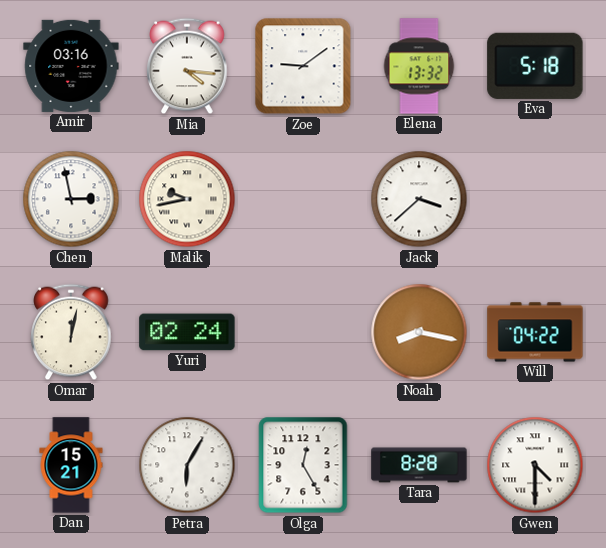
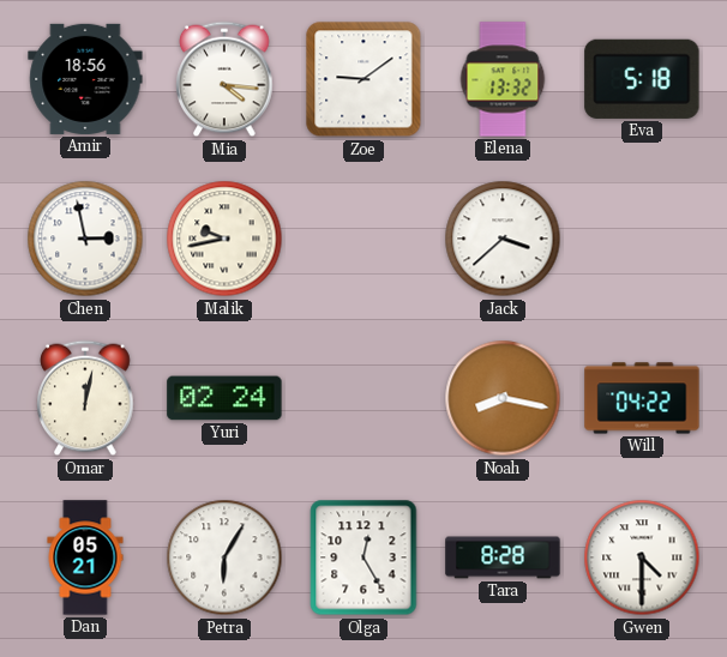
Amir: 03:16 -> 18:56 (85, 79)
Dan: 15:21 -> 05:21 (85, 557)
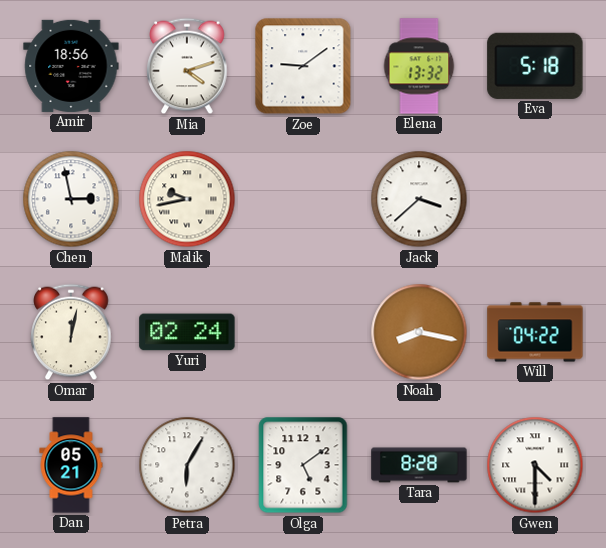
Mia: 4:16 -> 4:12 (187, 66)
Olga: 12:25 -> 5:09 (303, 465)
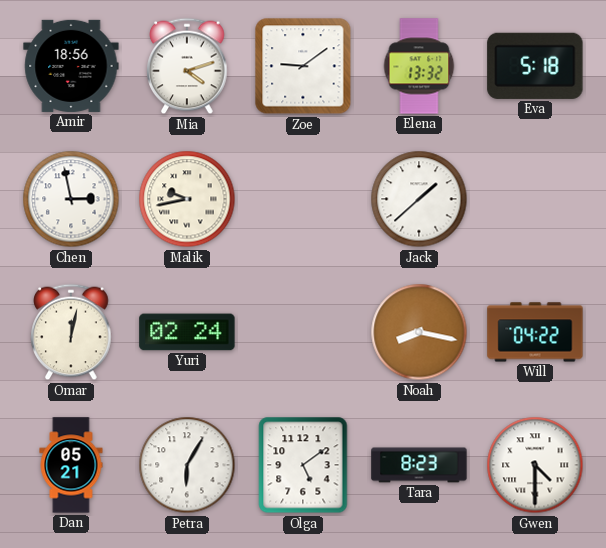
Jack: 3:38 -> 1:38 (419, 199)
Tara: 8:28 -> 8:23 (419, 465)
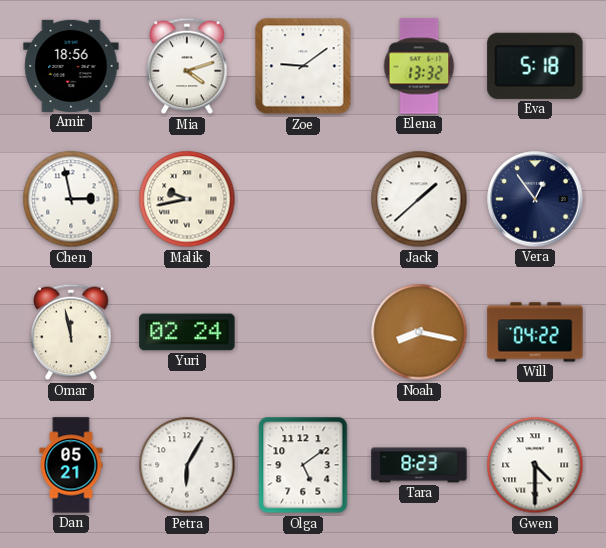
Vera: none -> 12:54 (535, 199)
Omar: 12:02 -> 11:58 (71, 332)
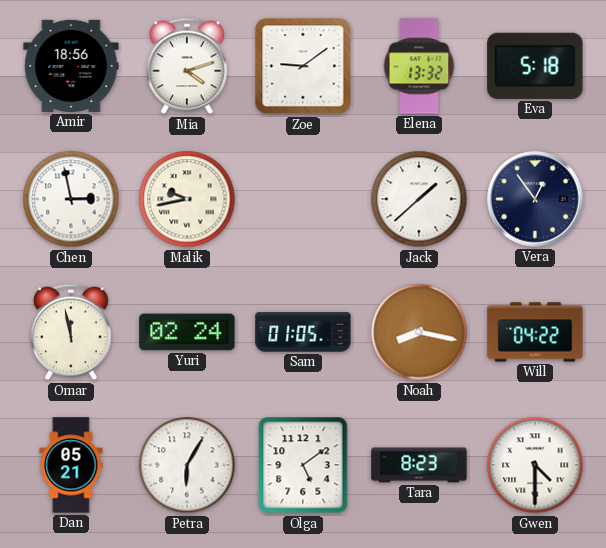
Sam: none -> 01:05 (303, 332)
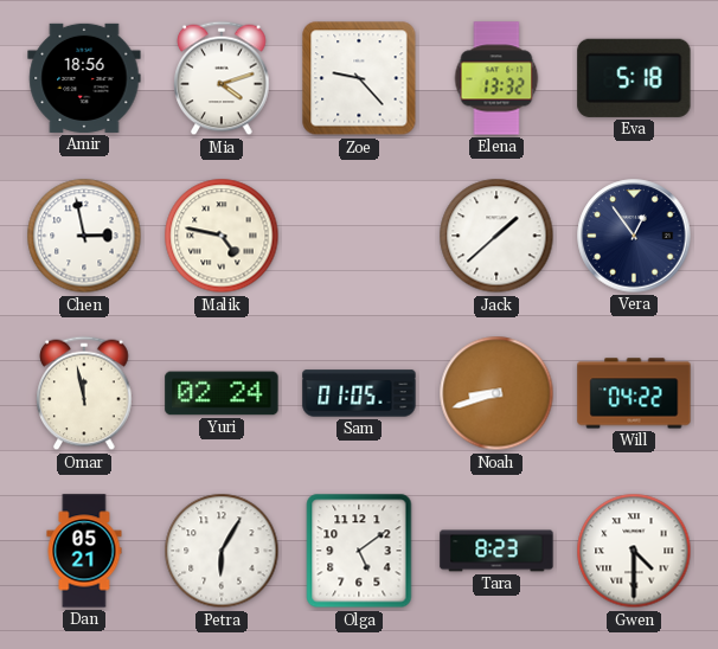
Zoe: 9:09 -> 9:23 (359, 78)
Malik: 9:43 -> 4:47 (222, 236)
Noah: 8:17 -> 8:42 (496, 393)
